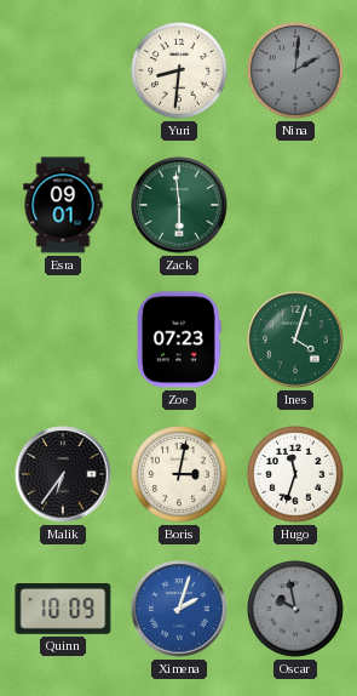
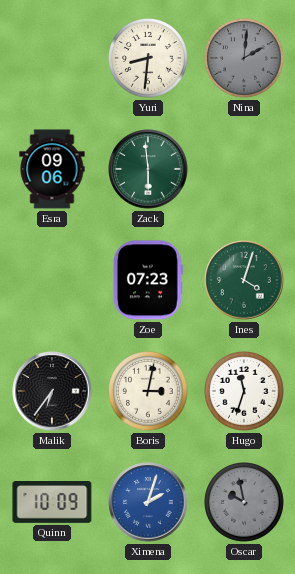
Esra: 09:01 -> 09:06 (52, 169)
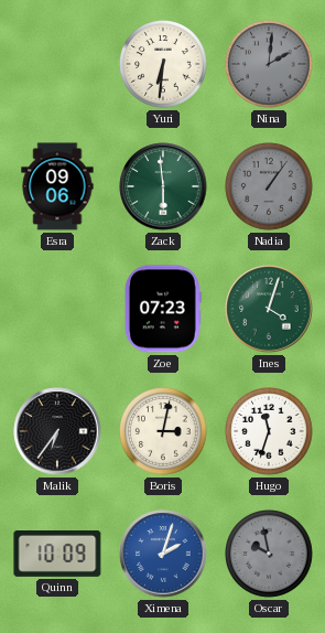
Yuri: 8:31 -> 6:31 (164, 65)
Nadia: none -> 1:06 (270, 187)
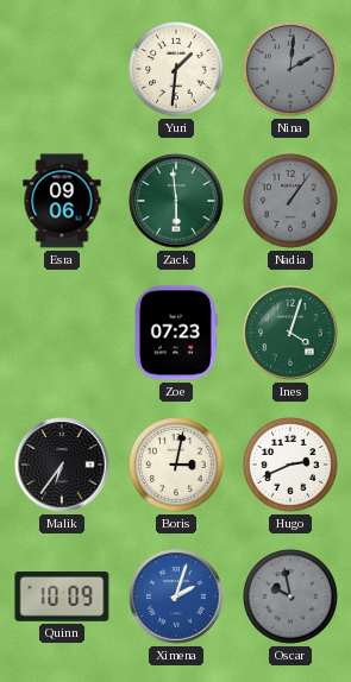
Yuri: 6:31 -> 1:31 (177, 70)
Hugo: 11:33 -> 2:41 (292, 466)
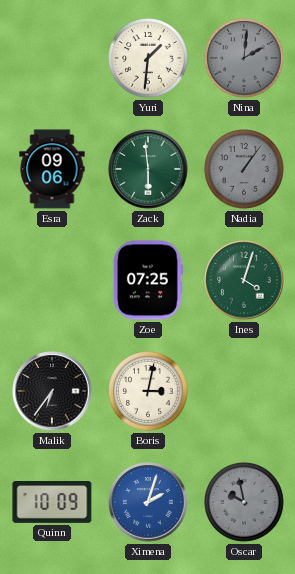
Zoe: 07:23 -> 07:25 (148, 280)
Hugo: 2:41 -> none (292, 466)
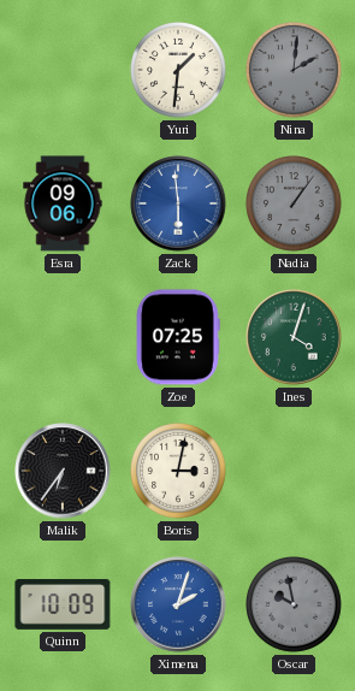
Zack dial: green -> blue (178, 203)
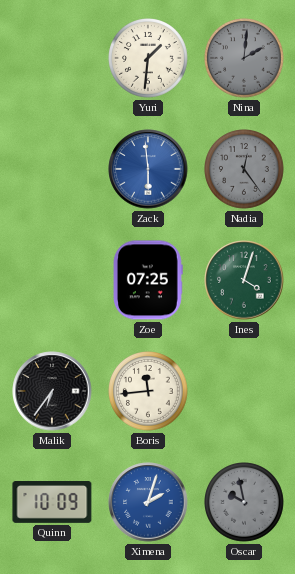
Esra: 09:06 -> none (63, 203)
Nadia: 1:06 -> 12:24 (245, 170)
Boris: 3:02 -> 11:44 (149, 392)
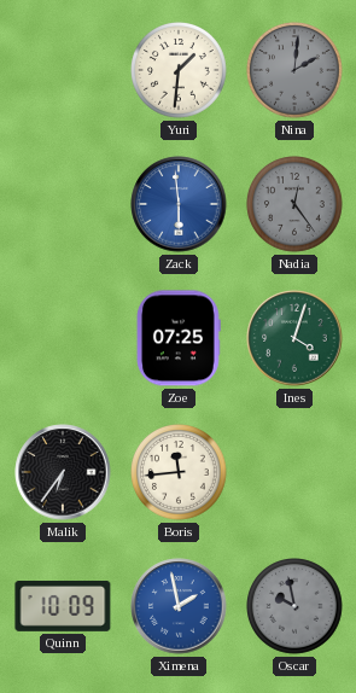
Ximena: 2:03 -> 1:58 (179, 606)
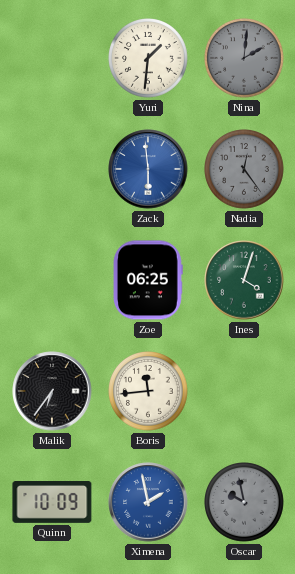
Zoe: 07:25 -> 06:25 (148, 280)
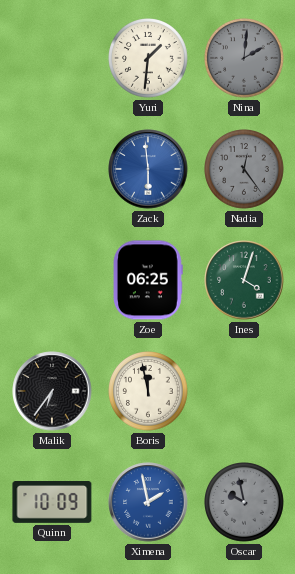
Boris: 11:44 -> 11:58 (149, 392)
